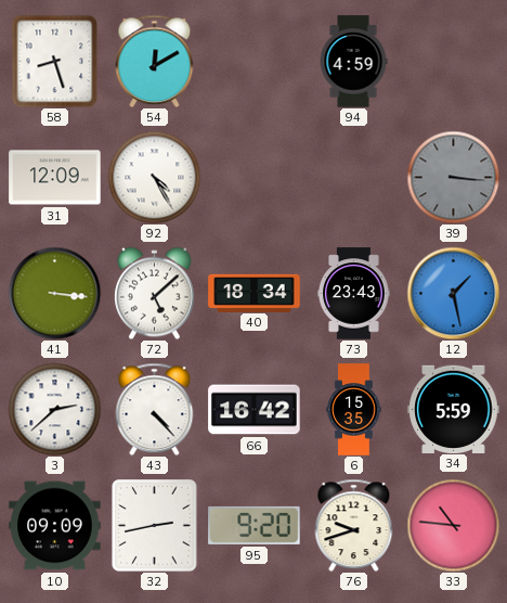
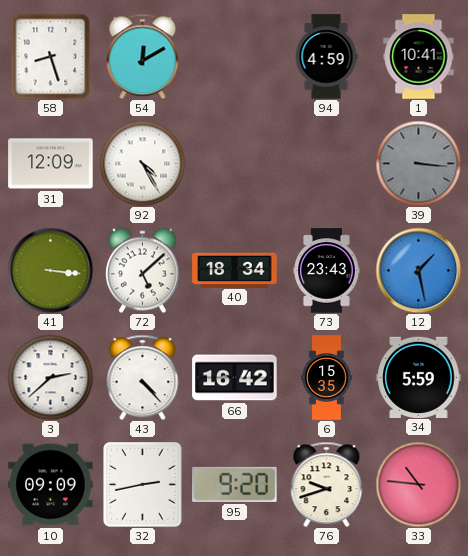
1: none -> 10:41 (419, 57)
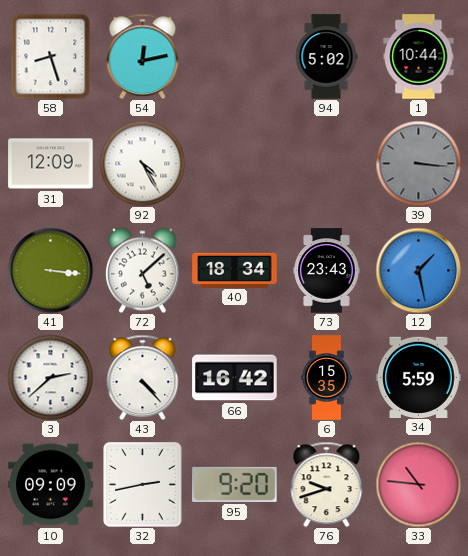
54: 12:10 -> 12:13 (143, 56)
94: 4:59 -> 5:02 (326, 57)
1: 10:41 -> 10:44 (419, 57)
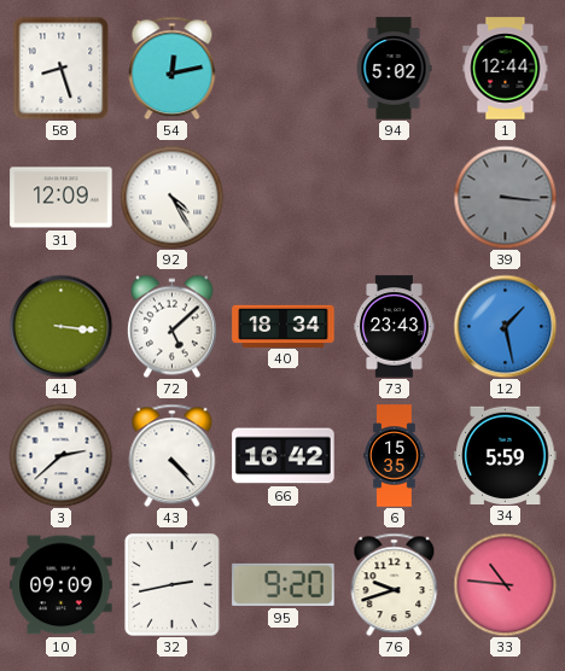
1: 10:44 -> 12:44 (506, 69)
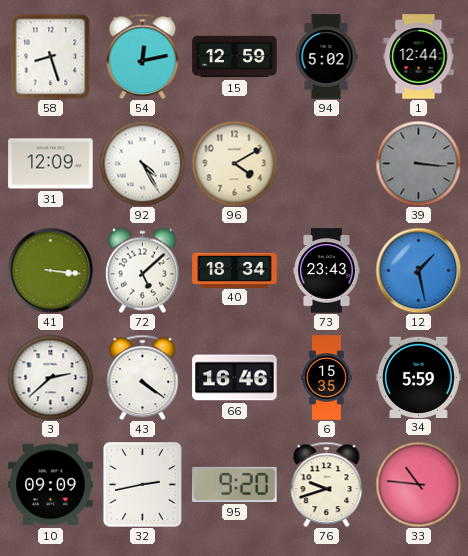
15: none -> 12:59 (235, 57)
96: none -> 4:10 (234, 163)
43: 4:23 -> 4:21 (143, 377)
66: 16:42 -> 16:46 (235, 378)
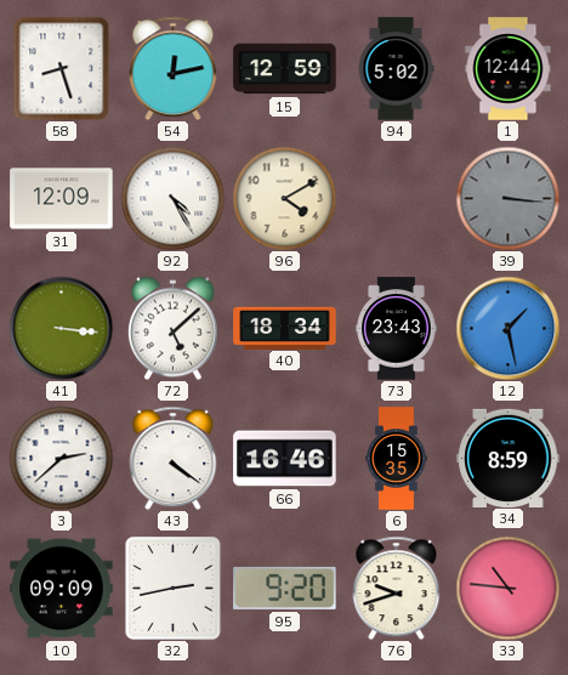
34: 5:59 -> 8:59 (509, 458)
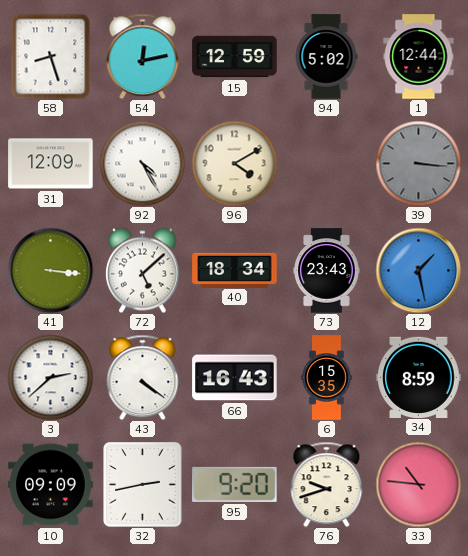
66: 16:46 -> 16:43 (235, 378)
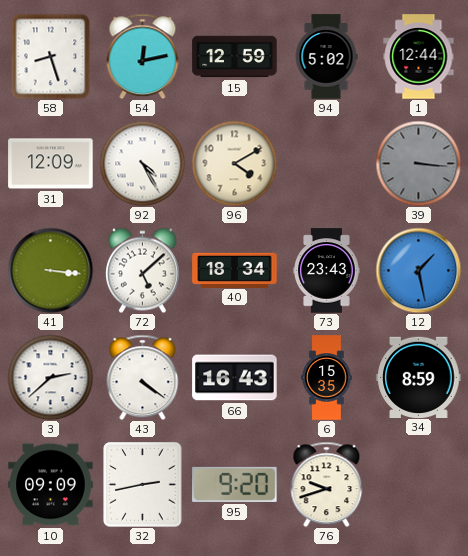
33: 10:46 -> none (418, 484)
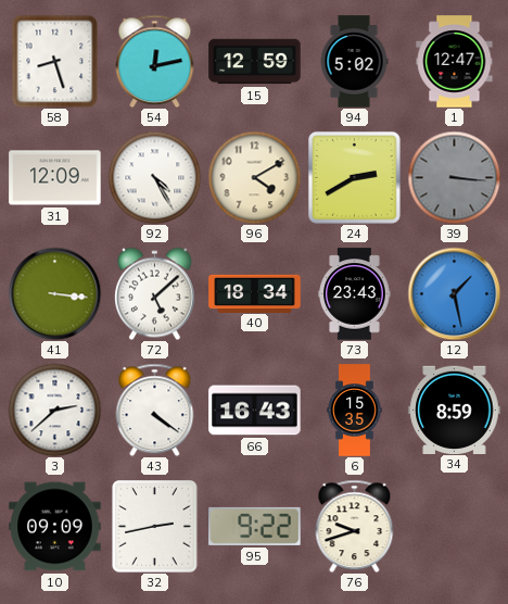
1: 12:44 -> 12:47 (455, 62)
24: none -> 2:40 (354, 177)
95: 9:20 -> 9:22 (255, 526)
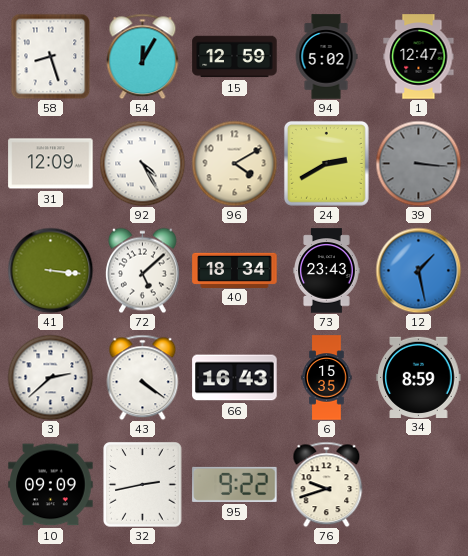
54: 12:13 -> 12:05 (143, 56)
